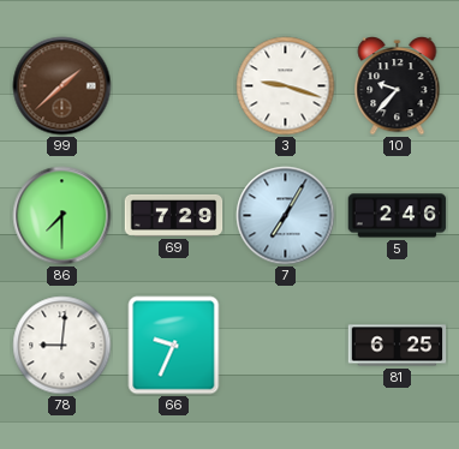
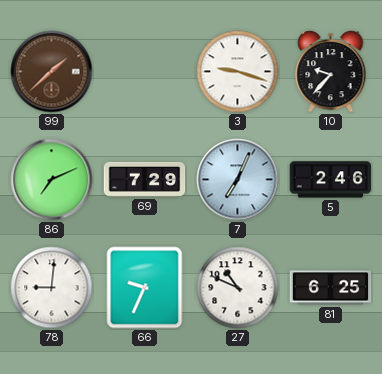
86: 7:30 -> 7:11 (52, 180)
7: 7:05 -> 7:04 (238, 180)
27: none -> 10:49 (238, 288)
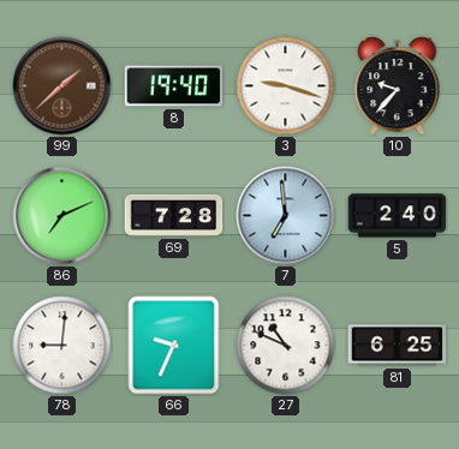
8: none -> 19:40 (174, 86)
69: 7:29 -> 7:28 (174, 215)
7: 7:04 -> 6:59 (286, 216)
5: 2:46 -> 2:40 (398, 216)
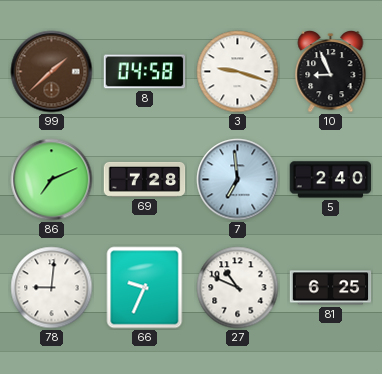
8: 19:40 -> 04:58 (145, 72)
10: 9:37 -> 8:56 (331, 72)
